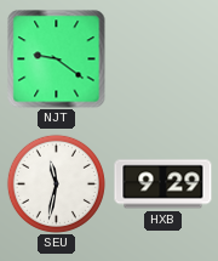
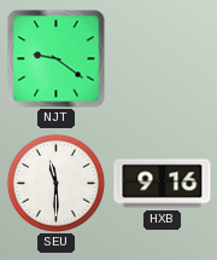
SEU: 11:32 -> 11:30 (55, 183)
HXB: 9:29 -> 9:16 (163, 184)
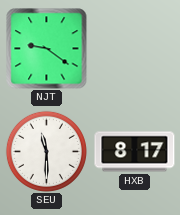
HXB: 9:16 -> 8:17 (135, 152)
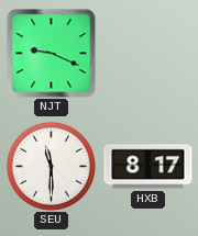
NJT: 9:21 -> 9:19 (52, 54)
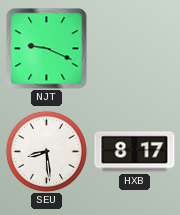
SEU: 11:30 -> 8:29 (46, 151)
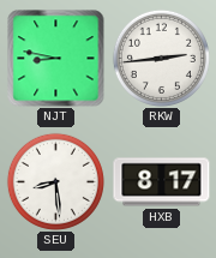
NJT: 9:19 -> 8:47 (56, 59)
RKW: none -> 2:44 (161, 58)
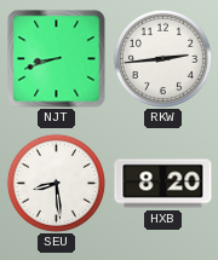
NJT: 8:47 -> 8:42 (57, 59)
HXB: 8:17 -> 8:20 (163, 184)
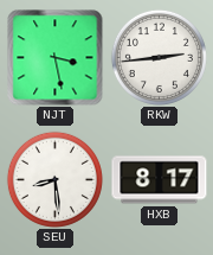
NJT: 8:42 -> 3:28 (56, 58)
HXB: 8:20 -> 8:17 (160, 180)
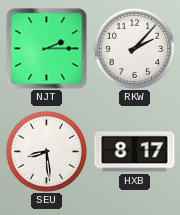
NJT: 3:28 -> 2:15 (47, 49)
RKW: 2:44 -> 2:07 (134, 48)
